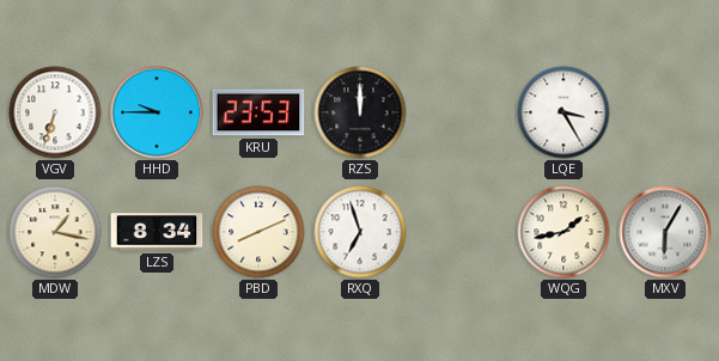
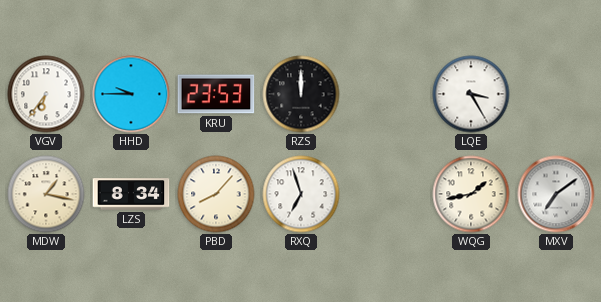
VGV: 6:33 -> 6:36 (46, 94)
PBD: 8:11 -> 8:07 (216, 194)
MXV: 6:05 -> 7:09 (556, 194)
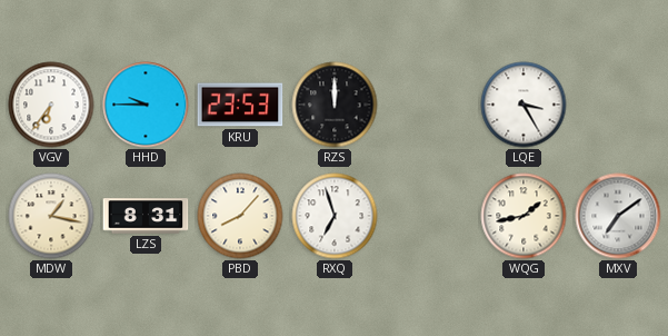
LZS: 8:34 -> 8:31 (146, 216)
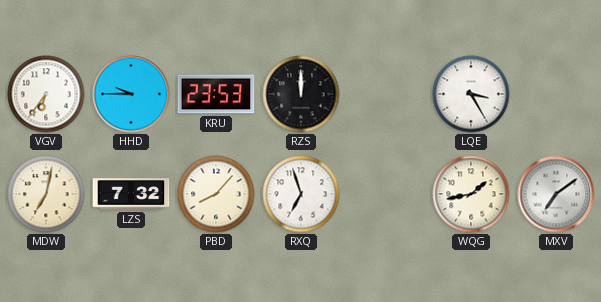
MDW: 1:17 -> 7:02 (46, 194)
LZS: 8:31 -> 7:32 (131, 194)
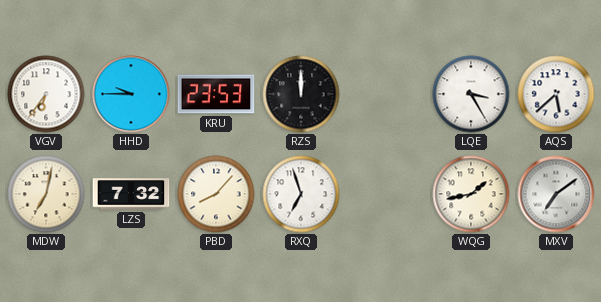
AQS: none -> 5:38 (556, 94)
